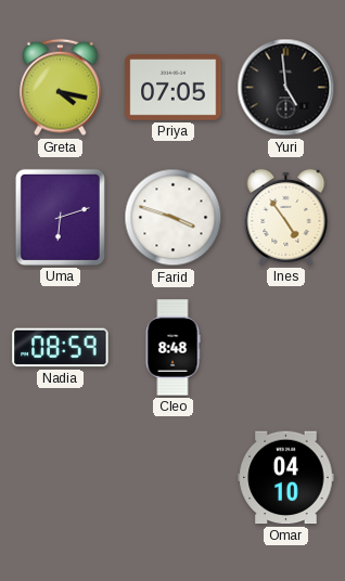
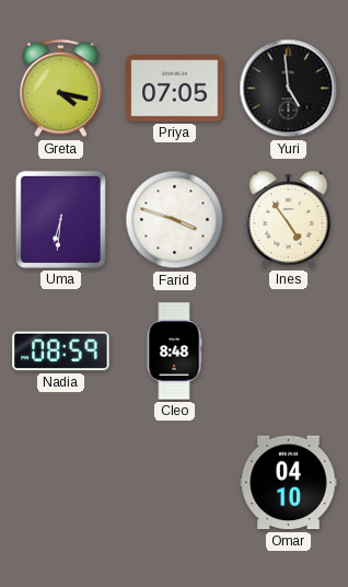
Uma: 6:12 -> 6:31 (60, 219)
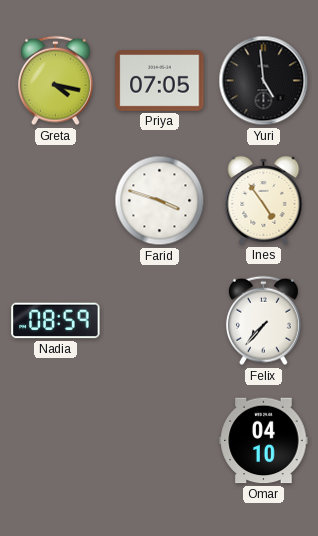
Uma: 6:31 -> none (60, 219)
Cleo: 8:48 -> none (174, 352)
Felix: none -> 7:37 (263, 321)
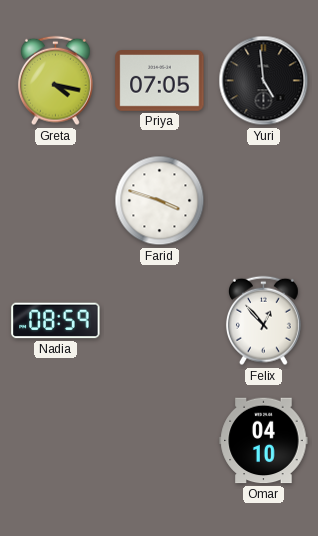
Ines: 4:54 -> none (264, 200)
Felix: 7:37 -> 12:53 (263, 321)
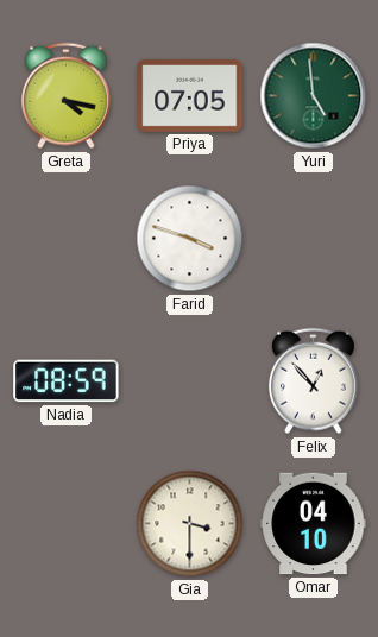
Yuri dial: black -> green (314, 96)
Gia: none -> 3:30 (190, 524)
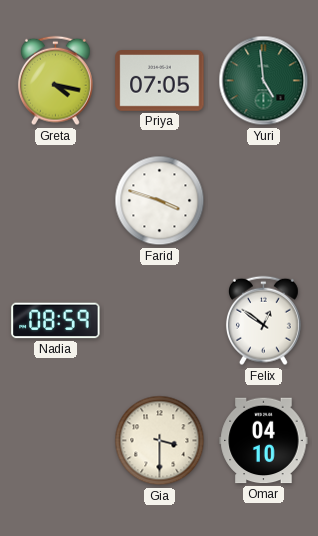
Felix: 12:53 -> 12:51 (263, 321)
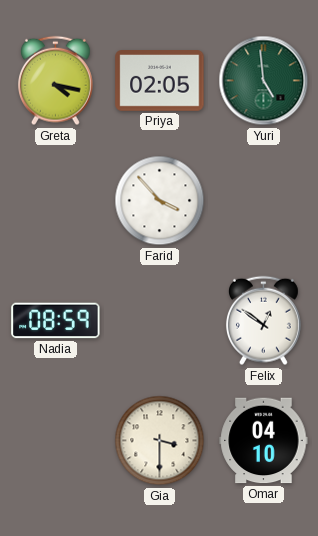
Priya: 07:05 -> 02:05 (160, 81)
Farid: 3:48 -> 3:53 (160, 201)
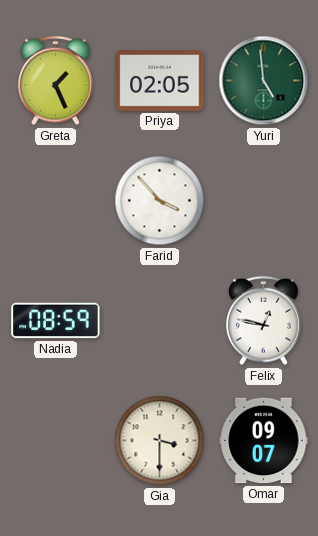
Greta: 4:17 -> 1:26 (55, 81)
Felix: 12:51 -> 12:47 (263, 321)
Omar: 04:10 -> 09:07 (264, 441)
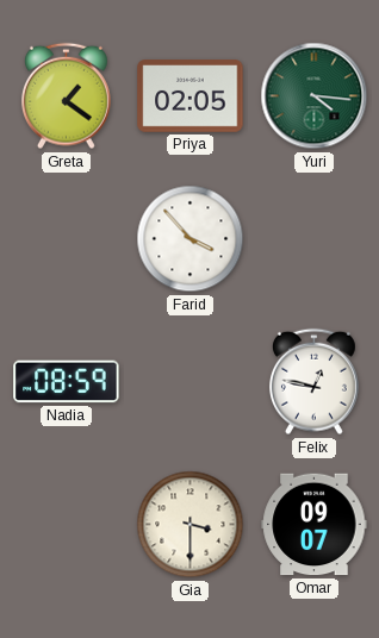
Greta: 1:26 -> 1:21 (66, 96)
Yuri: 4:59 -> 4:16 (315, 96)
